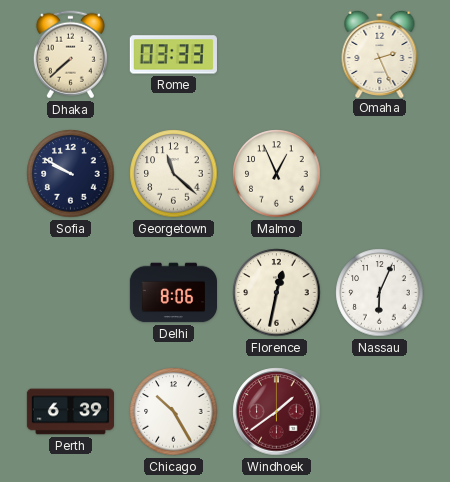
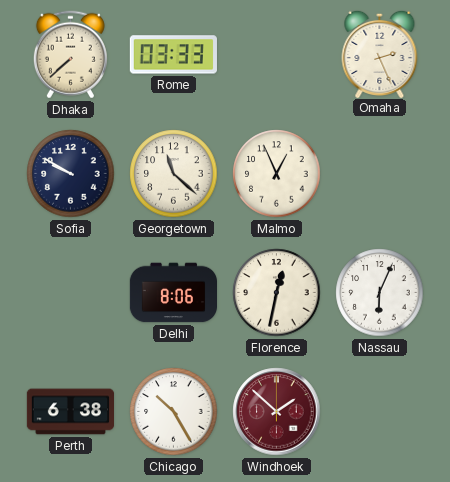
Perth: 6:39 -> 6:38 (70, 412)
Windhoek: 1:39 -> 1:52 (277, 412)
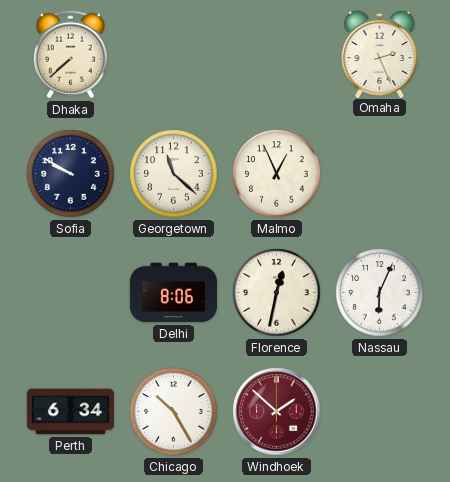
Rome: 03:33 -> none (173, 55)
Perth: 6:38 -> 6:34 (70, 412)
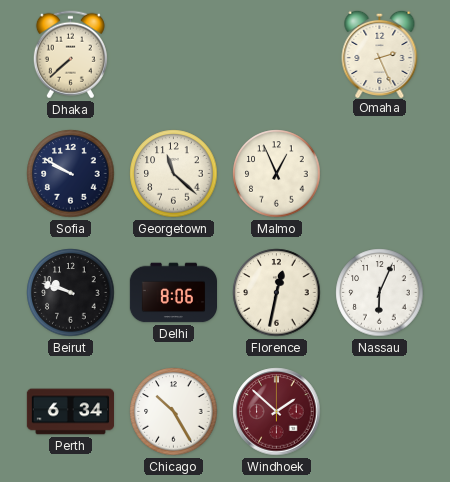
Beirut: none -> 9:48 (71, 293)
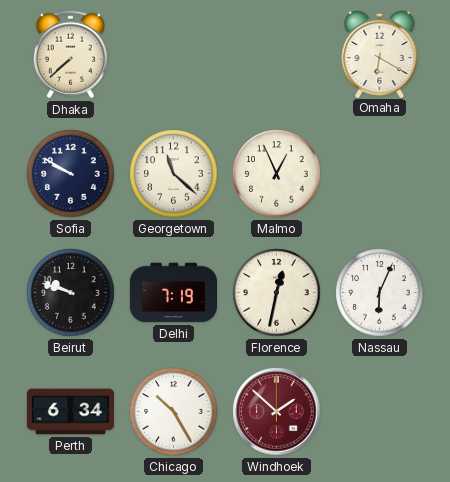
Omaha: 2:26 -> 6:20 (380, 53)
Delhi: 8:06 -> 7:19 (173, 293)
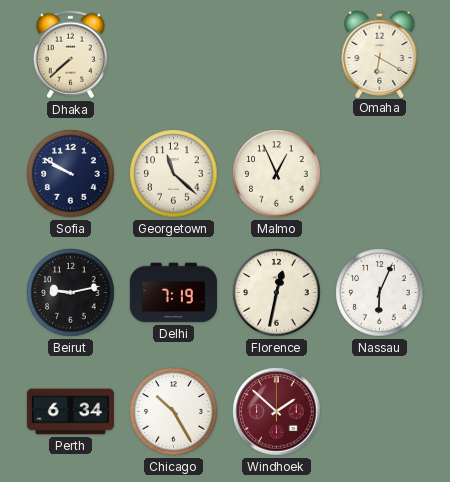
Beirut: 9:48 -> 9:13 (71, 293)
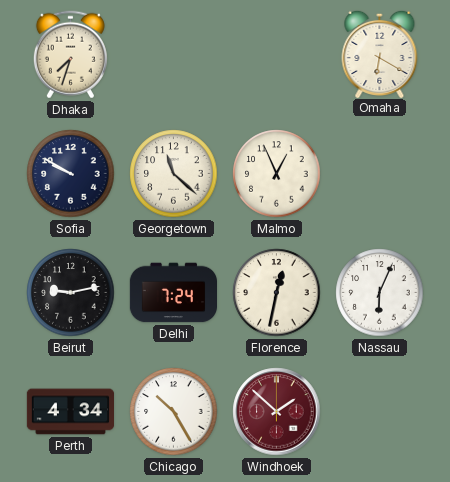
Dhaka: 7:38 -> 7:33 (70, 55)
Delhi: 7:19 -> 7:24 (173, 293)
Perth: 6:34 -> 4:34 (70, 412)
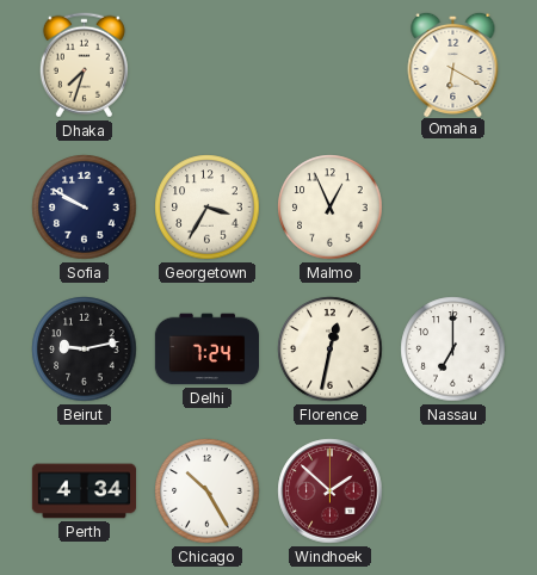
Georgetown: 11:22 -> 3:35 (208, 208)
Nassau: 6:04 -> 7:00 (453, 350)
